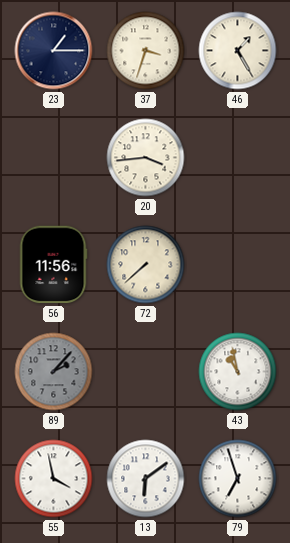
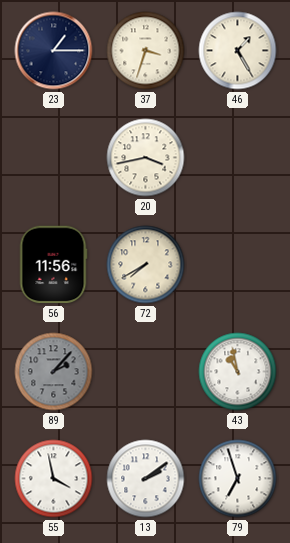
20: 3:44 -> 3:43 (146, 158)
72: 7:38 -> 7:40 (146, 265)
13: 6:09 -> 2:09 (146, 479)
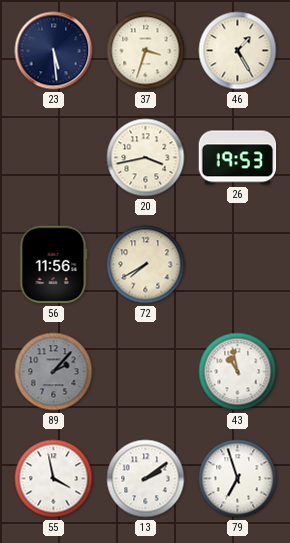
23: 1:15 -> 5:29 (54, 51)
26: none -> 19:53 (238, 158)
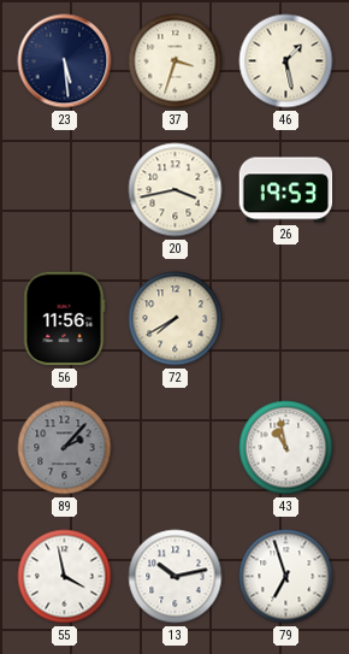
46: 1:25 -> 1:28 (286, 61)
13: 2:09 -> 10:13 (176, 577)
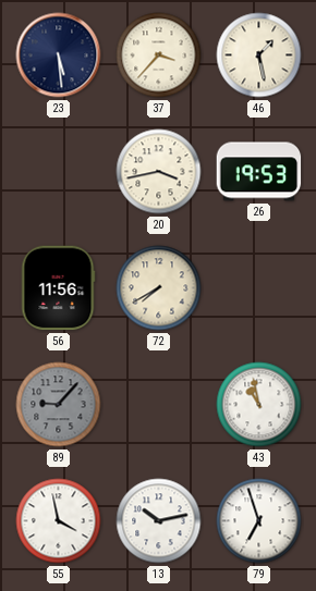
37: 3:33 -> 3:37 (159, 56)
89: 2:07 -> 9:07 (59, 405)
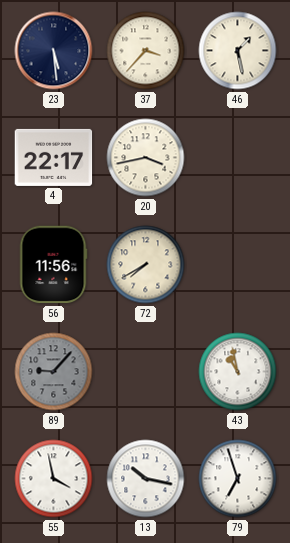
4: none -> 22:17 (54, 157)
26: 19:53 -> none (259, 172)
13: 10:13 -> 10:17 (146, 479)
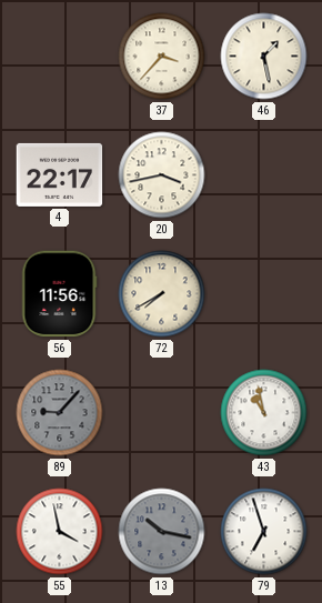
23: 5:29 -> none (54, 51)
13 dial: white -> grey (162, 532)
